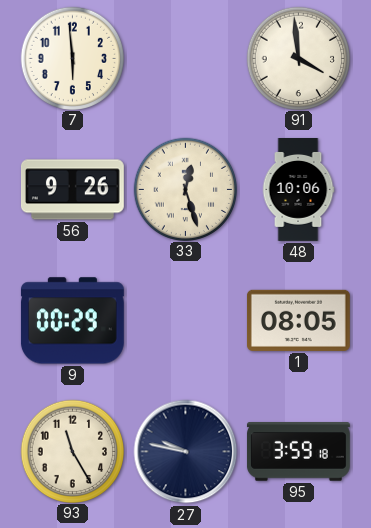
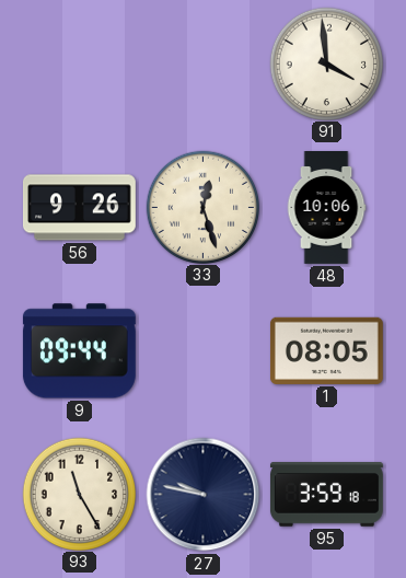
7: 5:59 -> none (72, 58)
9: 00:29 -> 09:44 (79, 351)
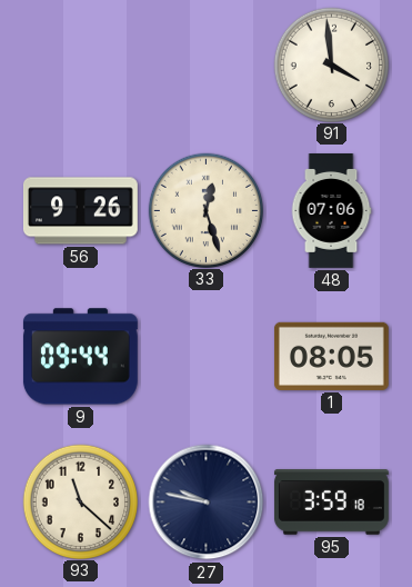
48: 10:06 -> 07:06 (331, 211)
93: 11:25 -> 11:22 (80, 501)
